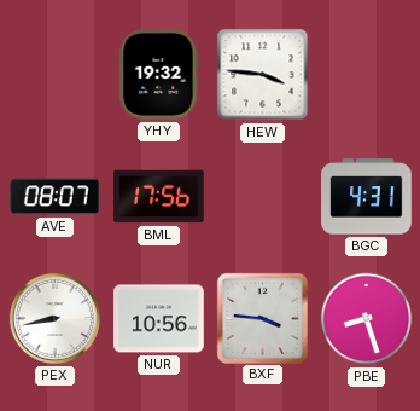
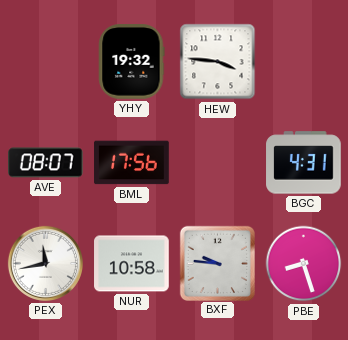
PEX: 8:43 -> 11:43 (45, 263)
NUR: 10:56 -> 10:58 (132, 264)
BXF: 3:46 -> 9:46 (217, 263)
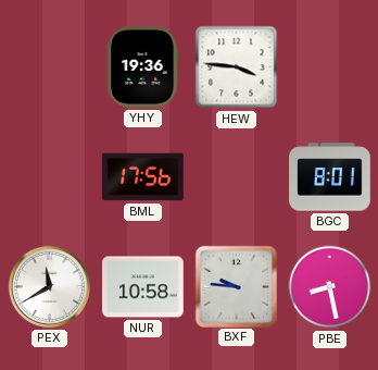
YHY: 19:32 -> 19:36 (143, 67)
AVE: 08:07 -> none (46, 163)
BGC: 4:31 -> 8:01 (330, 177)
PEX: 11:43 -> 11:40 (49, 286)
PBE: 8:27 -> 8:28 (330, 287)
